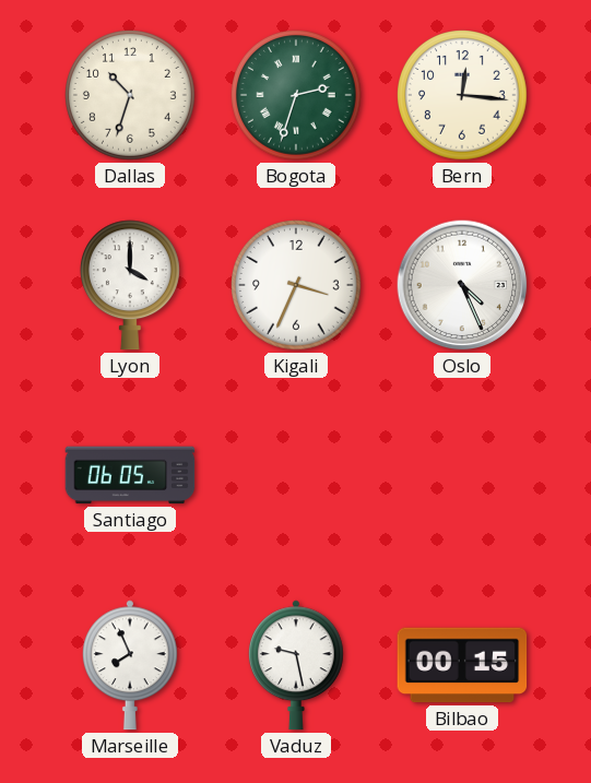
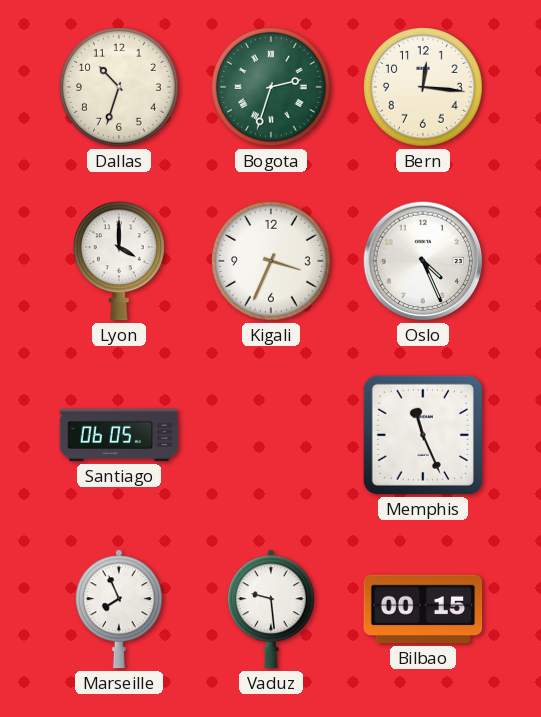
Memphis: none -> 11:26 (423, 435)
Vaduz: 9:28 -> 9:29 (271, 609)
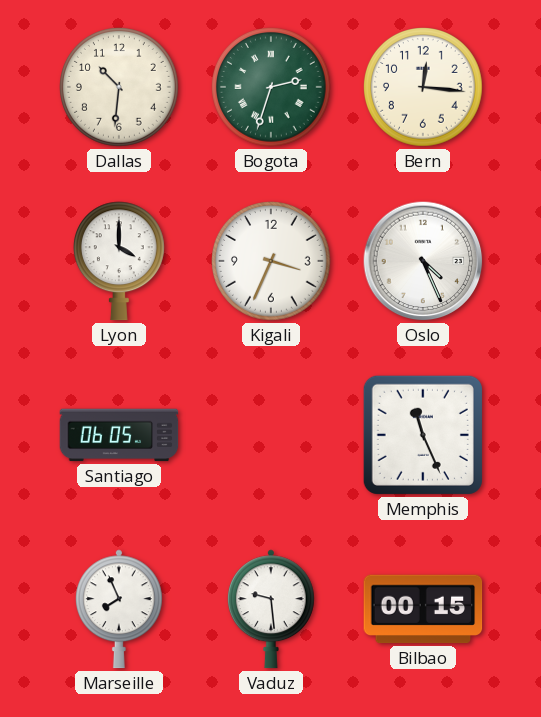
Dallas: 10:33 -> 10:31 (120, 88)
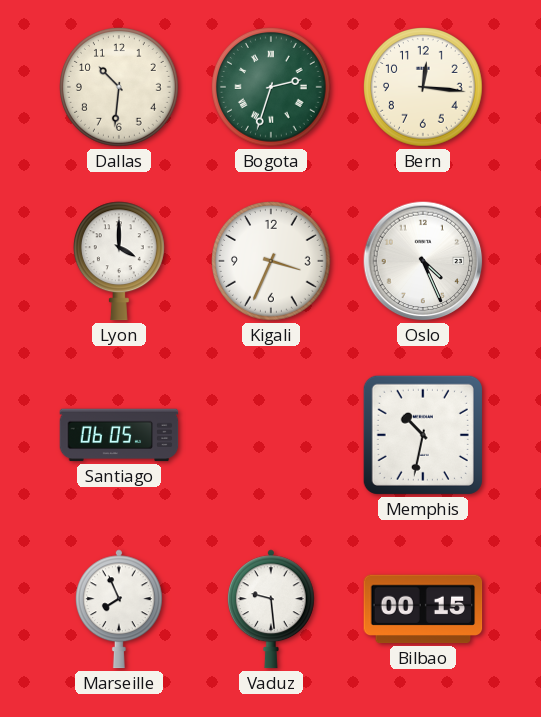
Memphis: 11:26 -> 10:32 (423, 435)
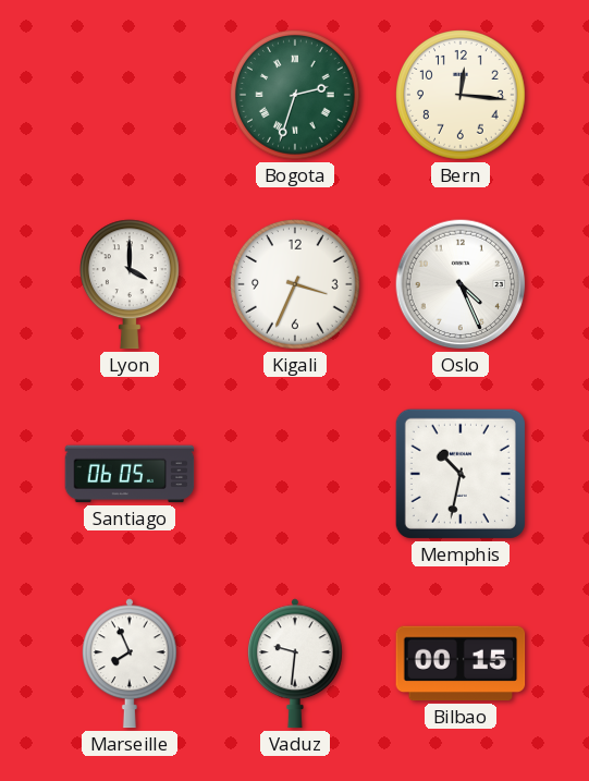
Dallas: 10:31 -> none (120, 88)
Vaduz: 9:29 -> 9:31 (295, 663)
